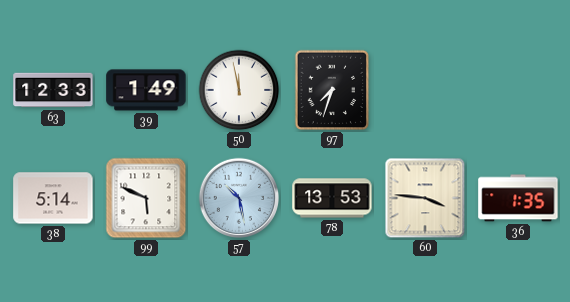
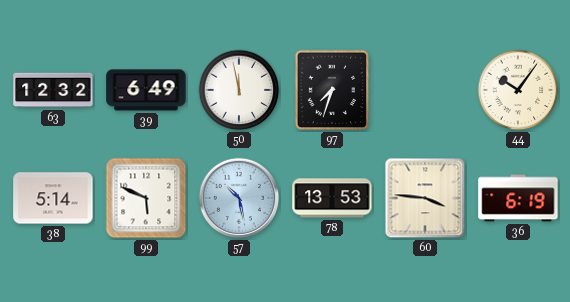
63: 12:33 -> 12:32 (53, 90)
39: 1:49 -> 6:49 (146, 90)
44: none -> 10:06 (518, 90)
36: 1:35 -> 6:19 (518, 198)
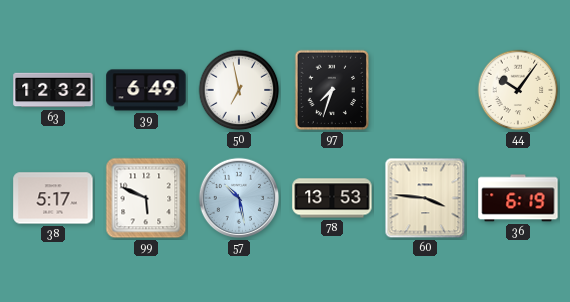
50: 11:58 -> 6:58 (239, 90)
38: 5:14 -> 5:17 (53, 198)
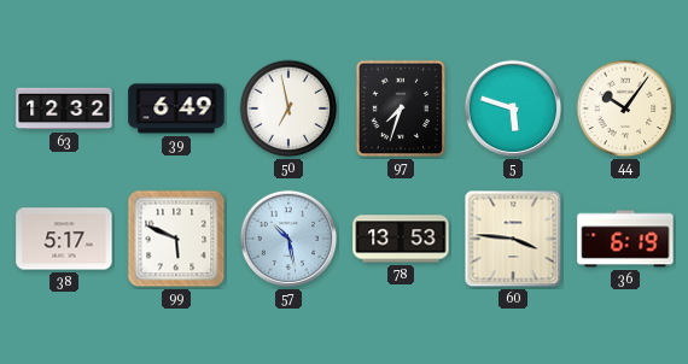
5: none -> 5:48 (513, 108)
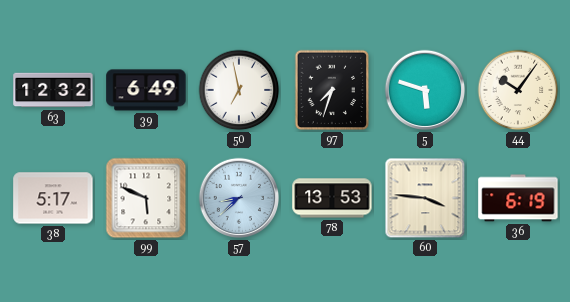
57: 10:28 -> 8:38 (239, 198)
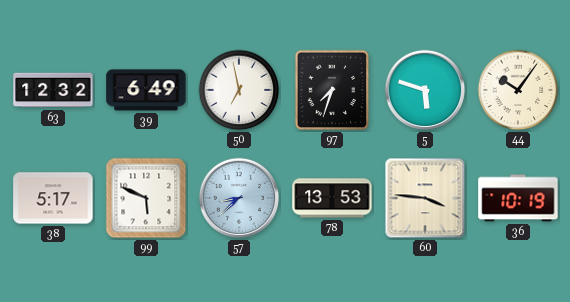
36: 6:19 -> 10:19 (518, 198)
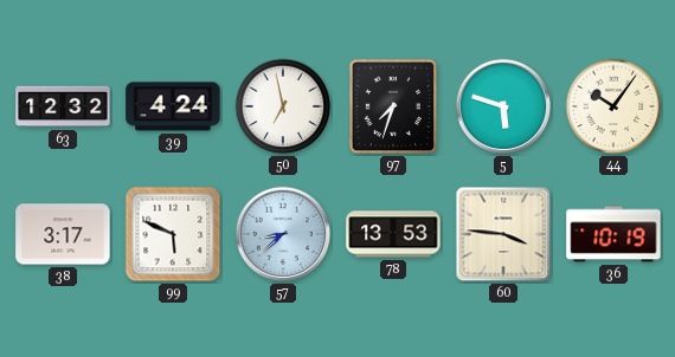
39: 6:49 -> 4:24 (173, 106)
38: 5:17 -> 3:17 (63, 234)
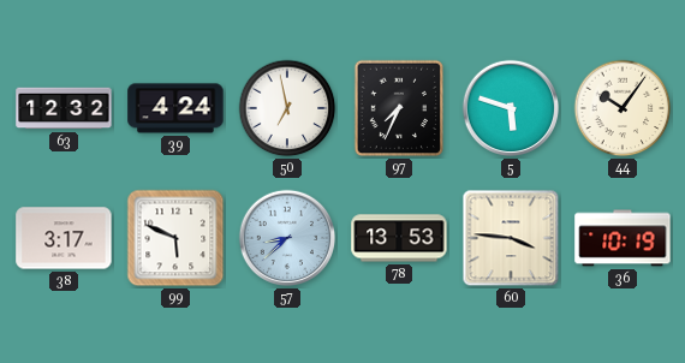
97: 7:33 -> 7:34 (399, 108)
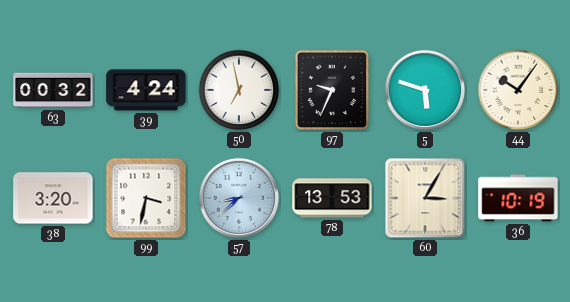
63: 12:32 -> 00:32 (53, 90)
97: 7:34 -> 9:34 (332, 90)
38: 3:17 -> 3:20 (53, 198)
99: 5:49 -> 3:32 (146, 198)
60: 3:46 -> 3:05 (425, 198)
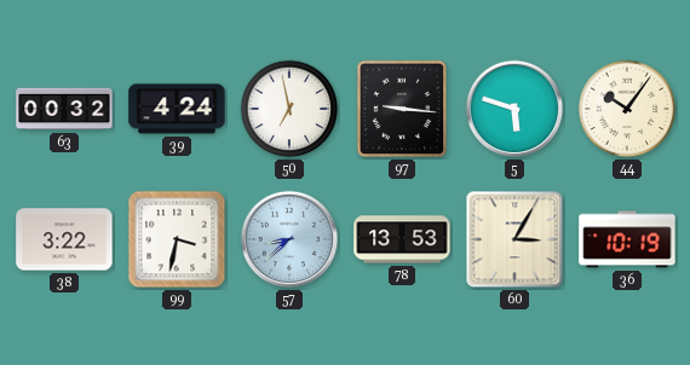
97: 9:34 -> 9:16 (402, 109)
38: 3:20 -> 3:22 (64, 239)
